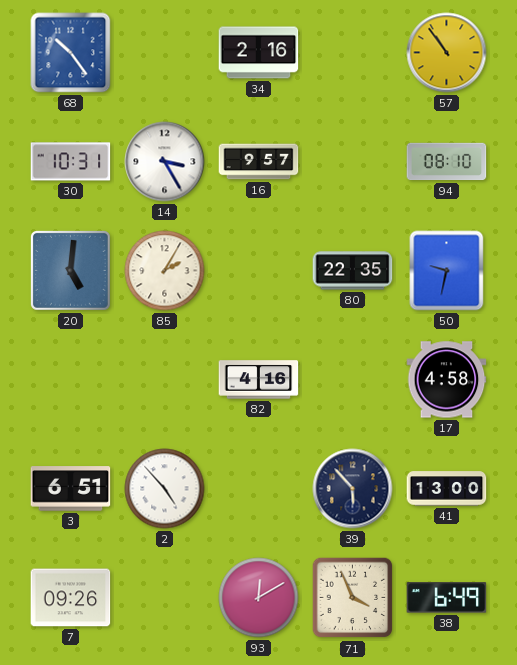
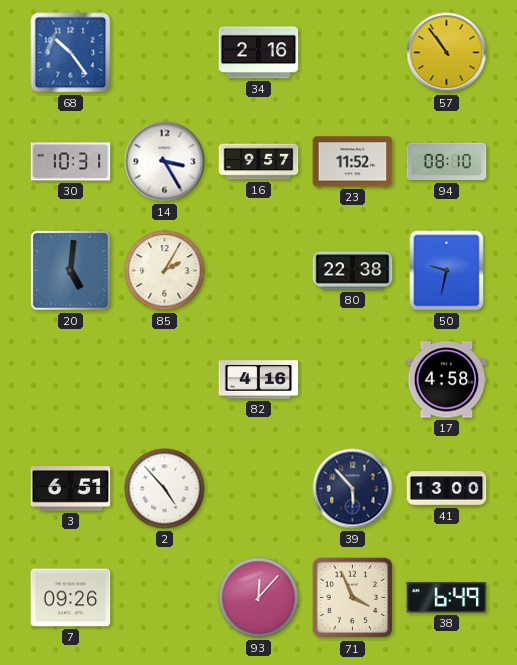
23: none -> 11:52 (353, 162)
80: 22:35 -> 22:38 (353, 271)
93: 12:10 -> 12:07 (259, 598)
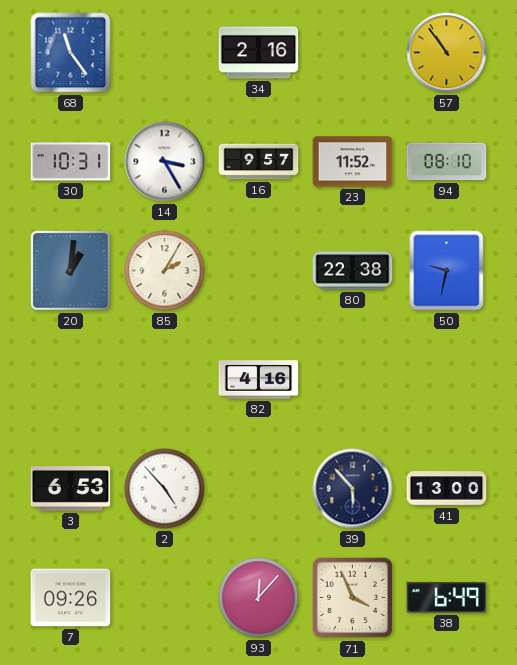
68: 10:24 -> 11:24 (71, 53)
20: 5:01 -> 1:01 (70, 270)
17: 4:58 -> none (447, 380)
3: 6:51 -> 6:53 (71, 489)
